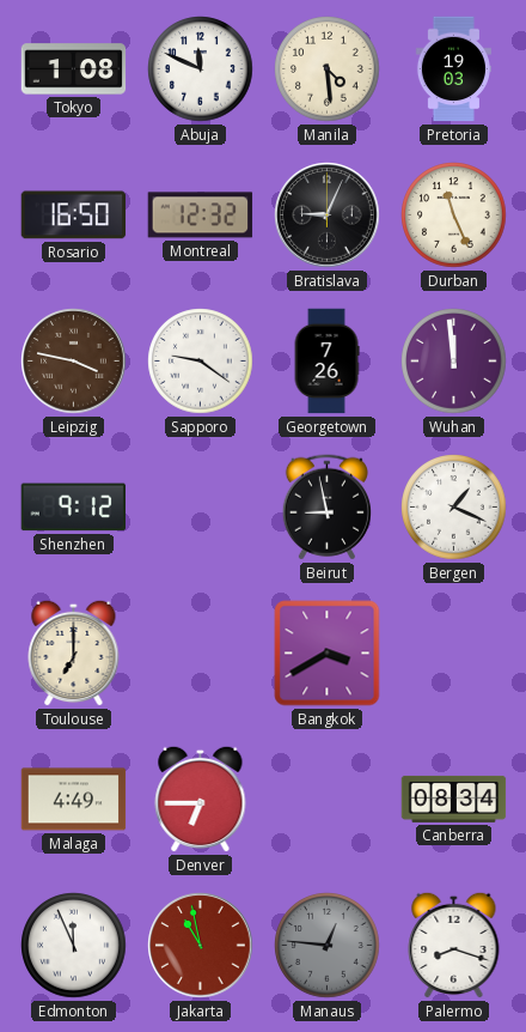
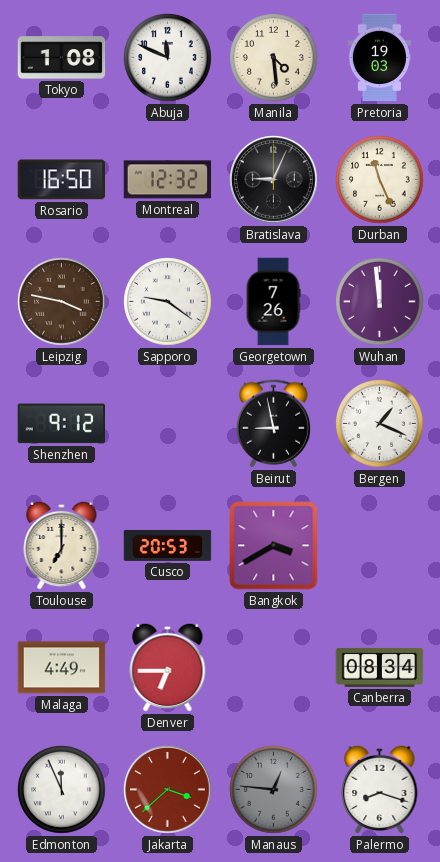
Cusco: none -> 20:53 (168, 545)
Jakarta: 10:58 -> 3:38 (168, 790)
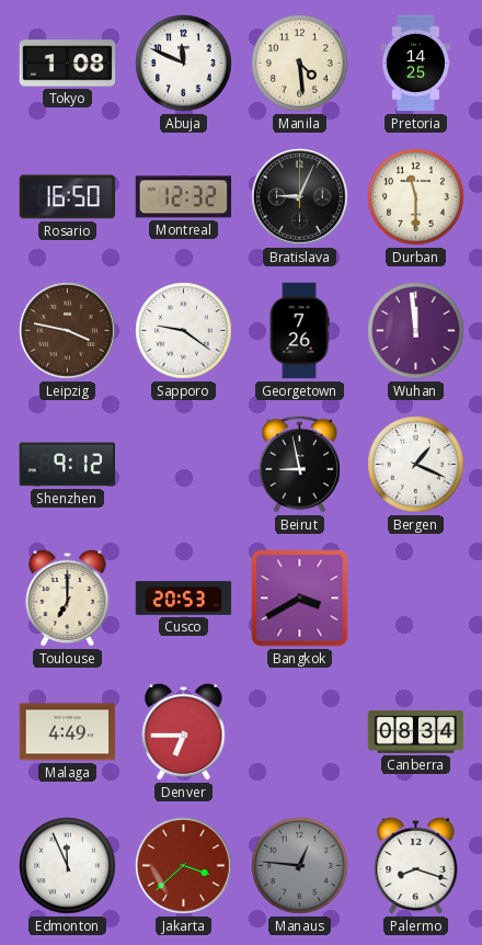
Pretoria: 19:03 -> 14:25 (415, 64)
Durban: 11:26 -> 11:30 (416, 197)
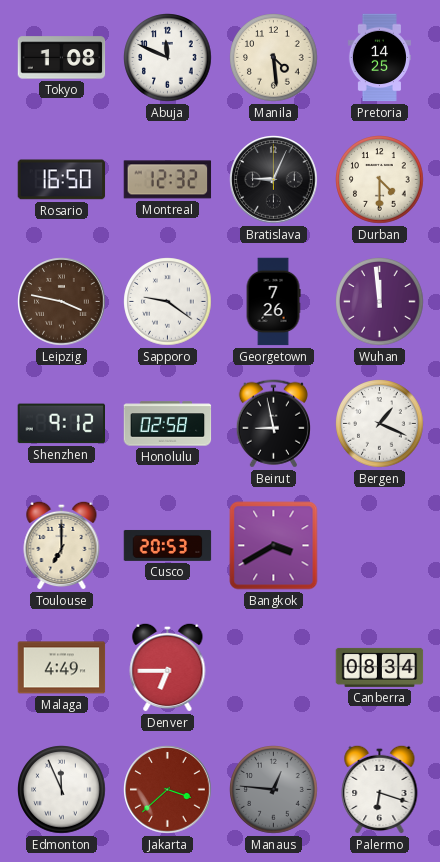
Durban: 11:30 -> 4:30 (380, 180)
Honolulu: none -> 02:58 (168, 424)
Palermo: 8:18 -> 6:18 (380, 789)
